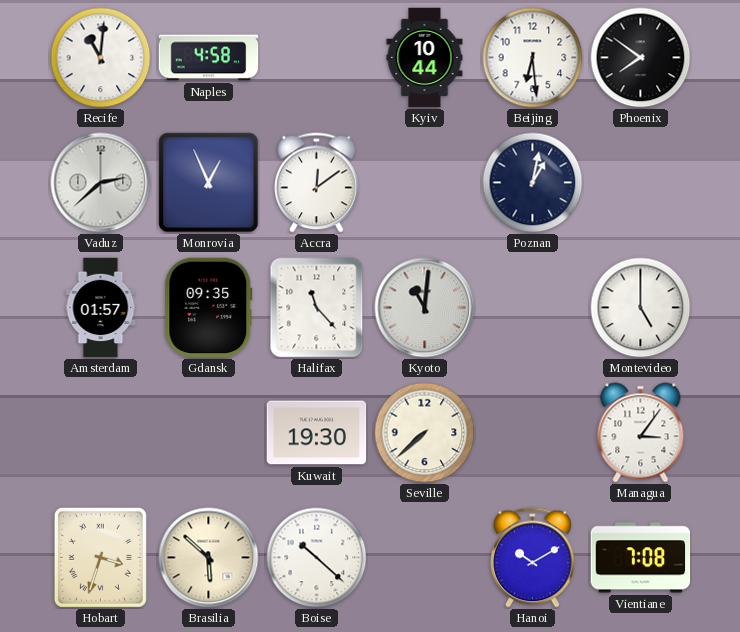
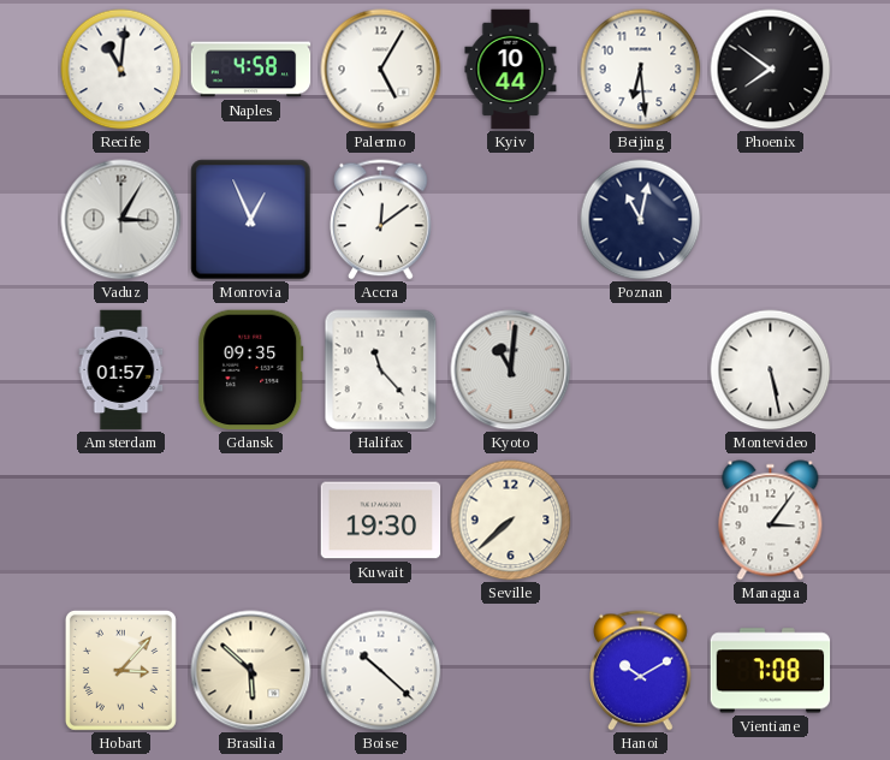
Palermo: none -> 5:05 (381, 70)
Vaduz: 2:38 -> 3:05 (121, 220)
Poznan: 1:02 -> 11:02 (641, 220)
Montevideo: 5:00 -> 5:28 (771, 370)
Hobart: 3:33 -> 3:07 (120, 670)
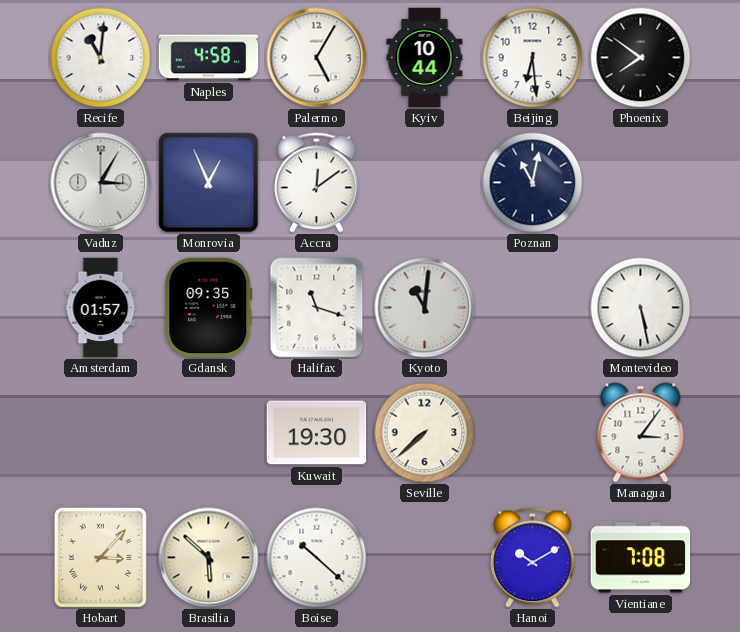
Halifax: 11:23 -> 11:18 (317, 308)
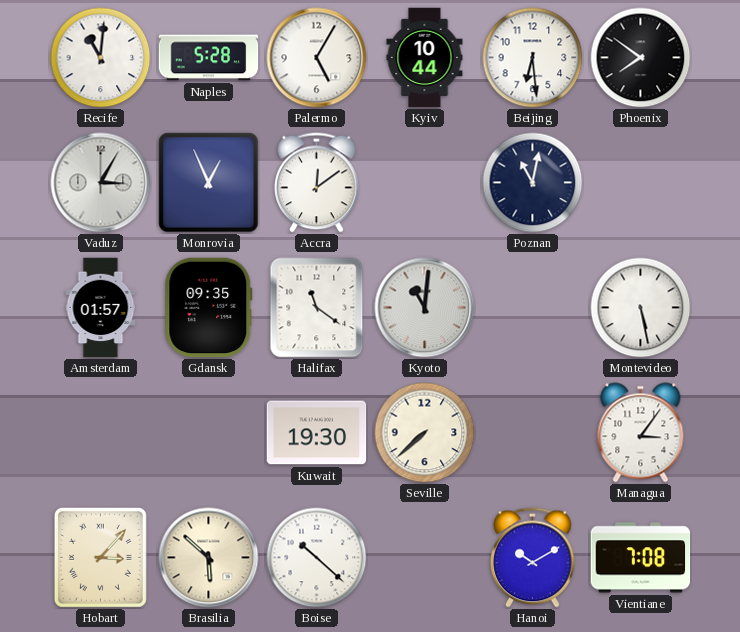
Naples: 4:58 -> 5:28 (209, 58)
Halifax: 11:18 -> 11:21 (317, 308)
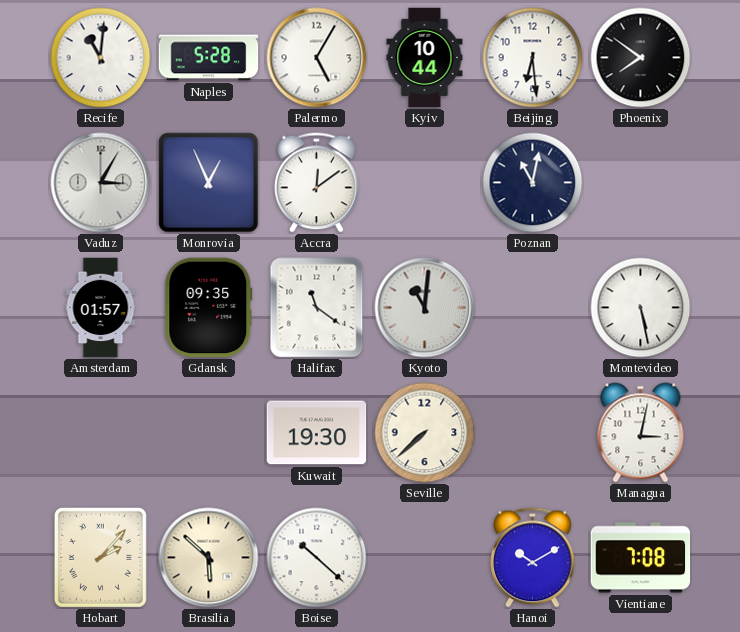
Managua: 3:06 -> 3:02 (641, 433)
Hobart: 3:07 -> 2:07 (100, 557)
